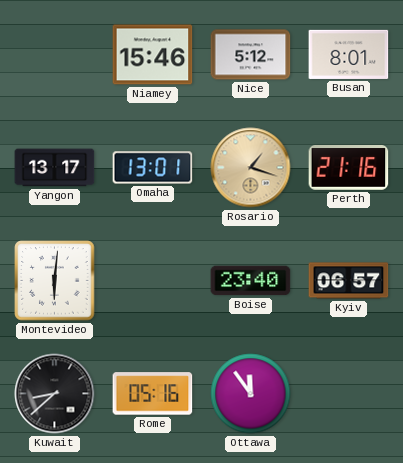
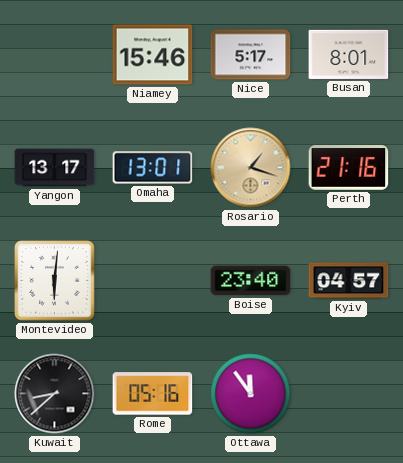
Nice: 5:12 -> 5:17 (251, 55)
Kyiv: 06:57 -> 04:57 (349, 281)
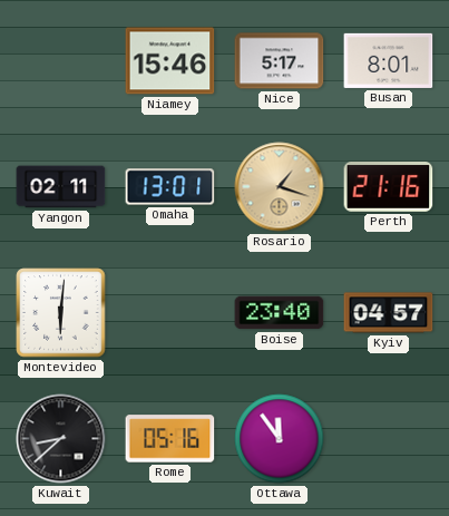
Yangon: 13:17 -> 02:11 (61, 187)
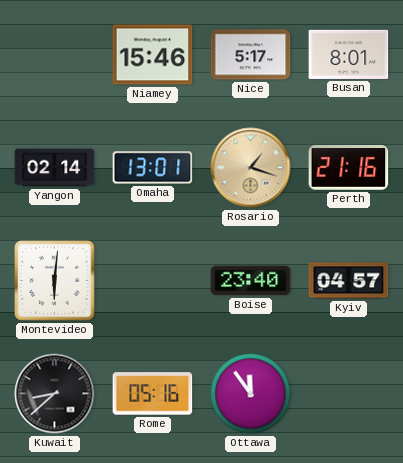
Yangon: 02:11 -> 02:14 (55, 168)
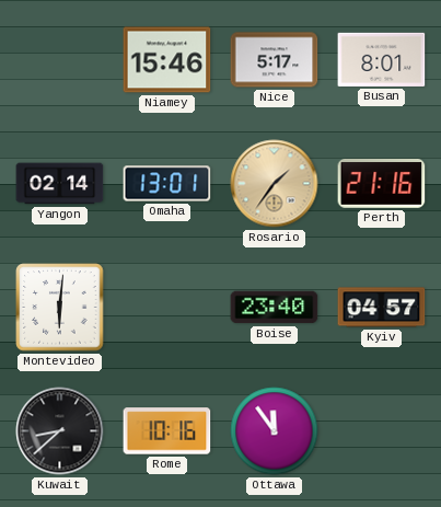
Rosario: 1:18 -> 1:36 (275, 184)
Rome: 05:16 -> 10:16 (167, 431)
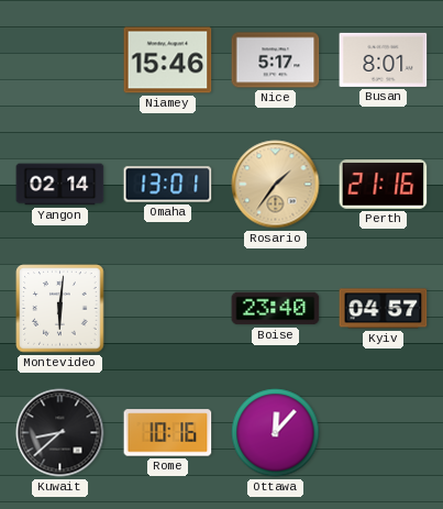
Ottawa: 11:54 -> 12:07 (276, 433)
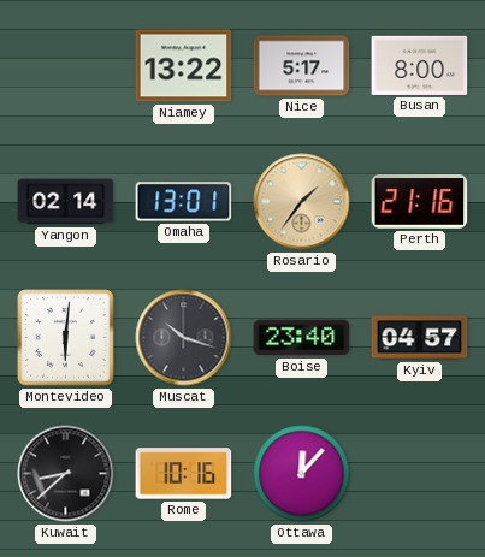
Niamey: 15:46 -> 13:22 (184, 66)
Busan: 8:01 -> 8:00 (420, 65)
Muscat: none -> 10:18 (184, 338)
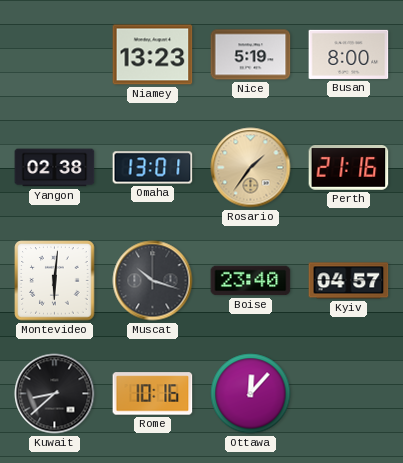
Niamey: 13:22 -> 13:23 (153, 55)
Nice: 5:17 -> 5:19 (251, 55)
Yangon: 02:14 -> 02:38 (55, 168)
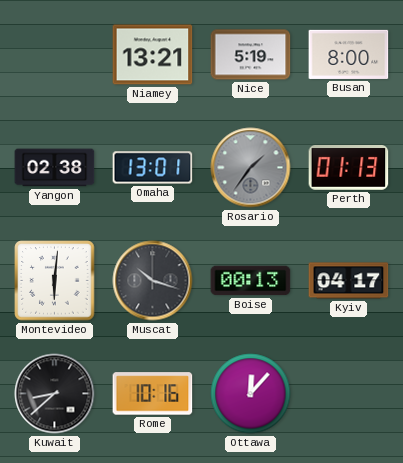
Niamey: 13:23 -> 13:21 (153, 55)
Rosario dial: champagne -> grey (251, 168)
Perth: 21:16 -> 01:13 (349, 168)
Boise: 23:40 -> 00:13 (251, 281)
Kyiv: 04:57 -> 04:17 (349, 281)
